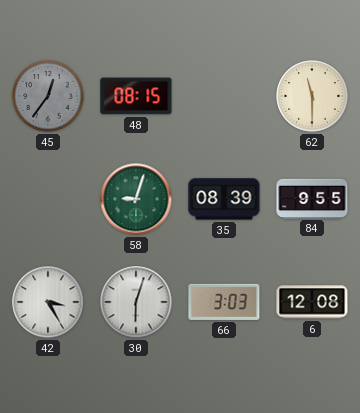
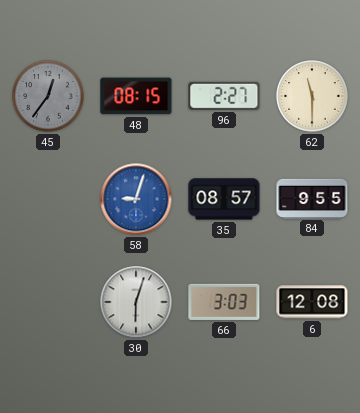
96: none -> 2:27 (224, 96)
58 dial: green -> blue (136, 199)
35: 08:39 -> 08:57 (224, 199)
42: 3:25 -> none (48, 302)
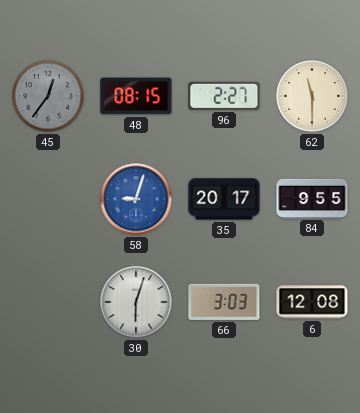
35: 08:57 -> 20:17 (224, 199)
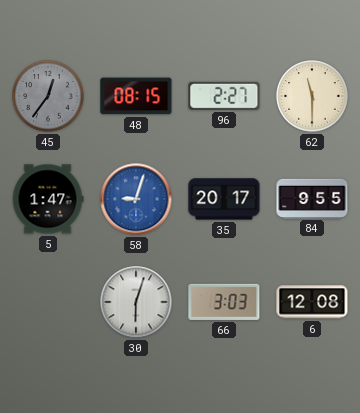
5: none -> 1:47 (48, 199)
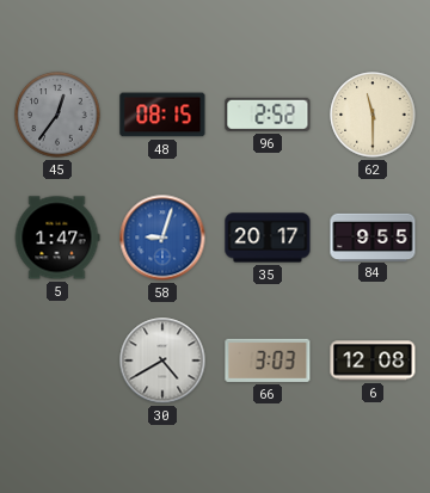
96: 2:27 -> 2:52 (268, 115)
30: 6:03 -> 4:40 (162, 360)
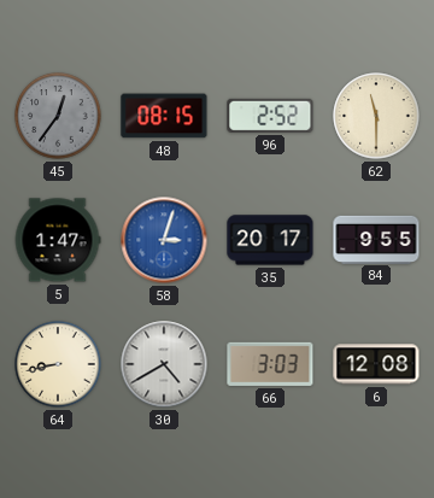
58: 9:03 -> 3:03 (164, 240)
64: none -> 8:43 (58, 364)
